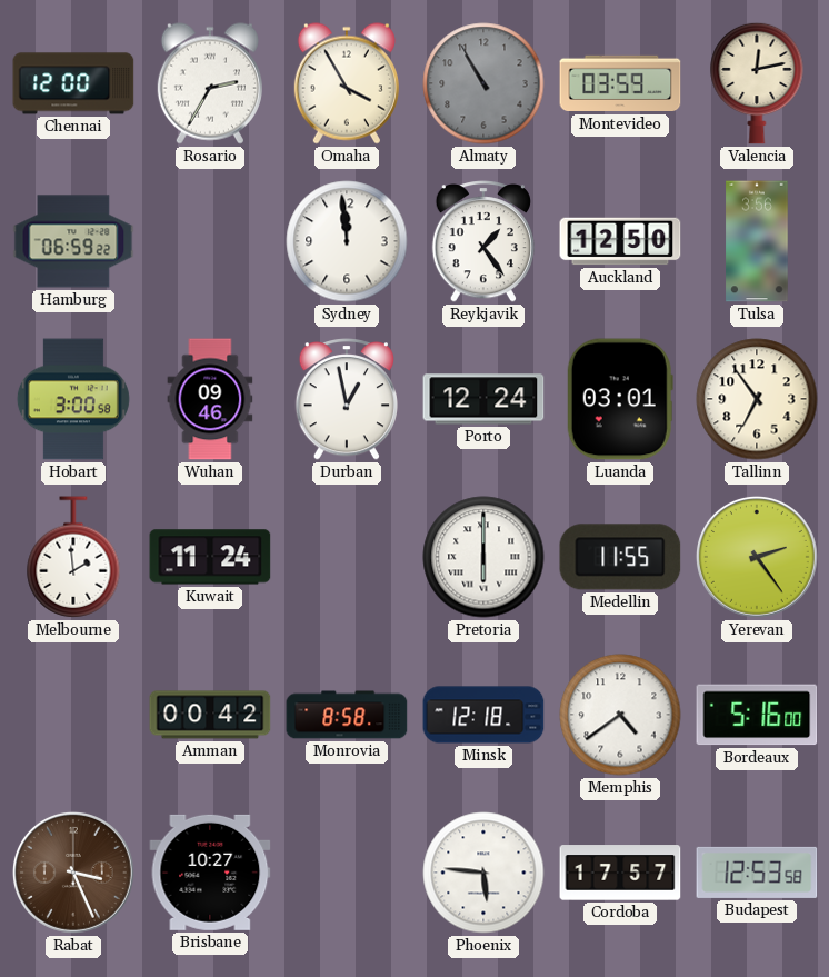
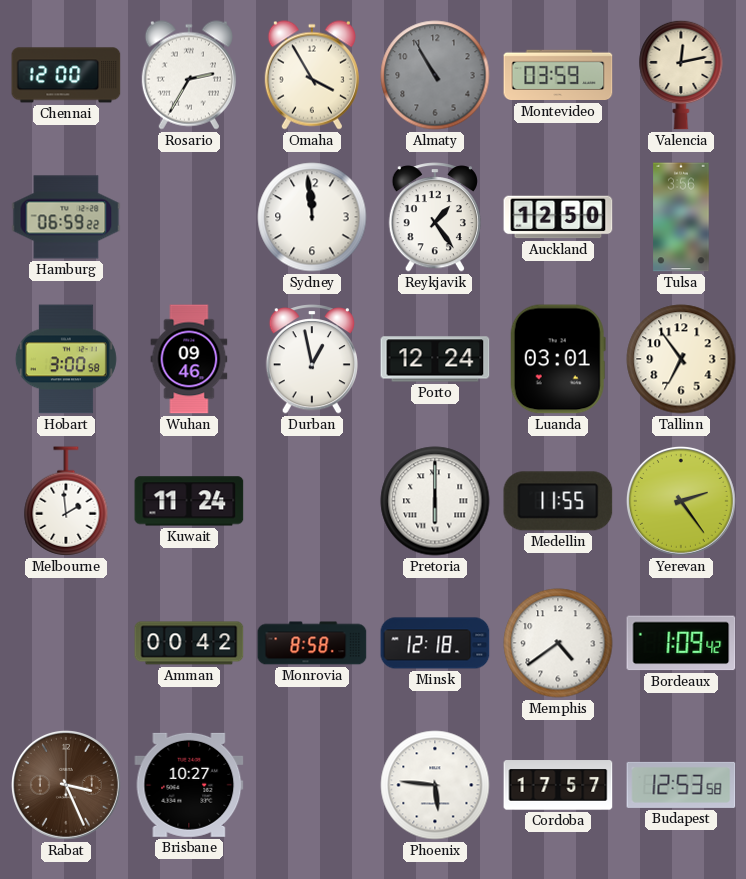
Bordeaux: 5:16 -> 1:09 (681, 643)
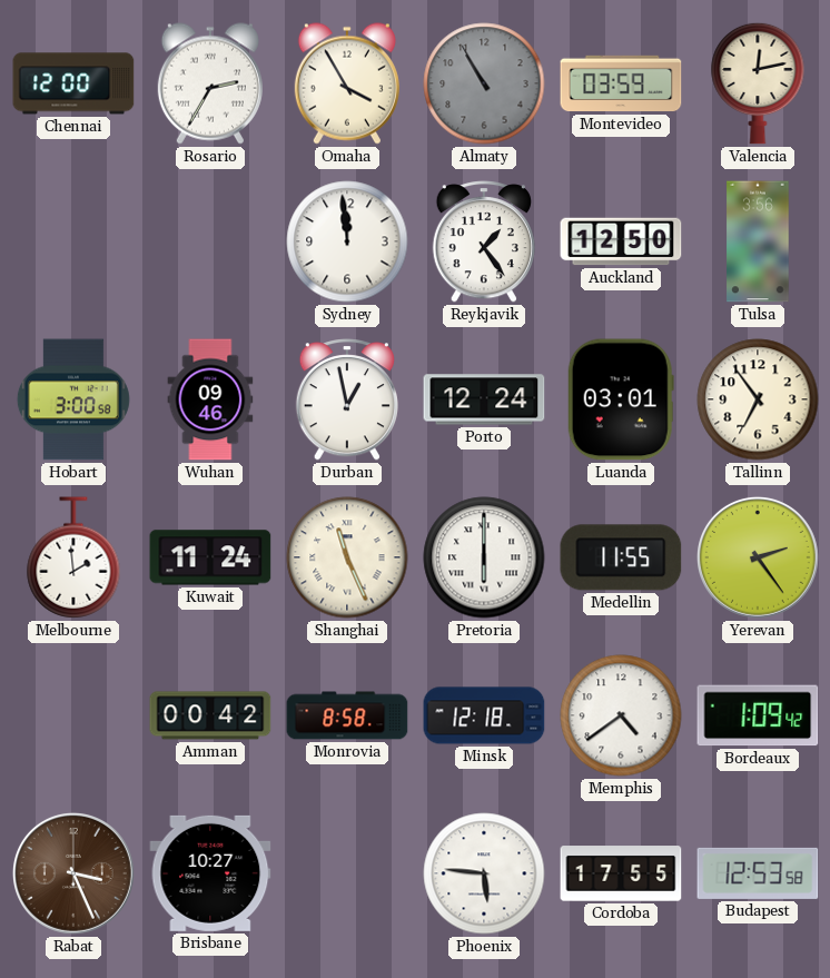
Hamburg: 06:59 -> none (66, 217)
Shanghai: none -> 11:26 (347, 557)
Cordoba: 17:57 -> 17:55 (621, 873)
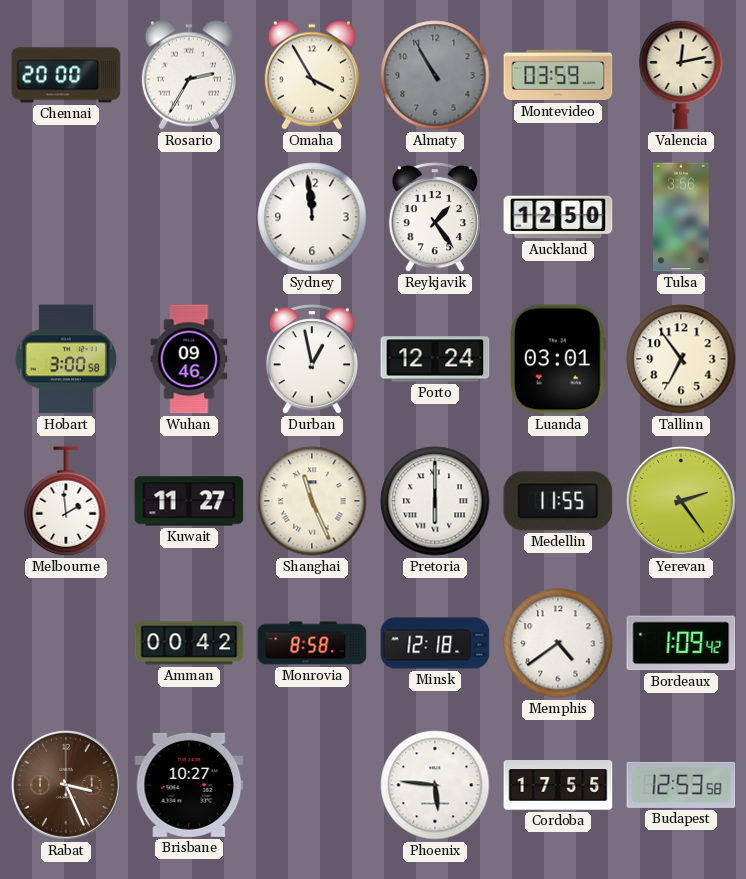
Chennai: 12:00 -> 20:00 (66, 75)
Kuwait: 11:24 -> 11:27 (189, 501)
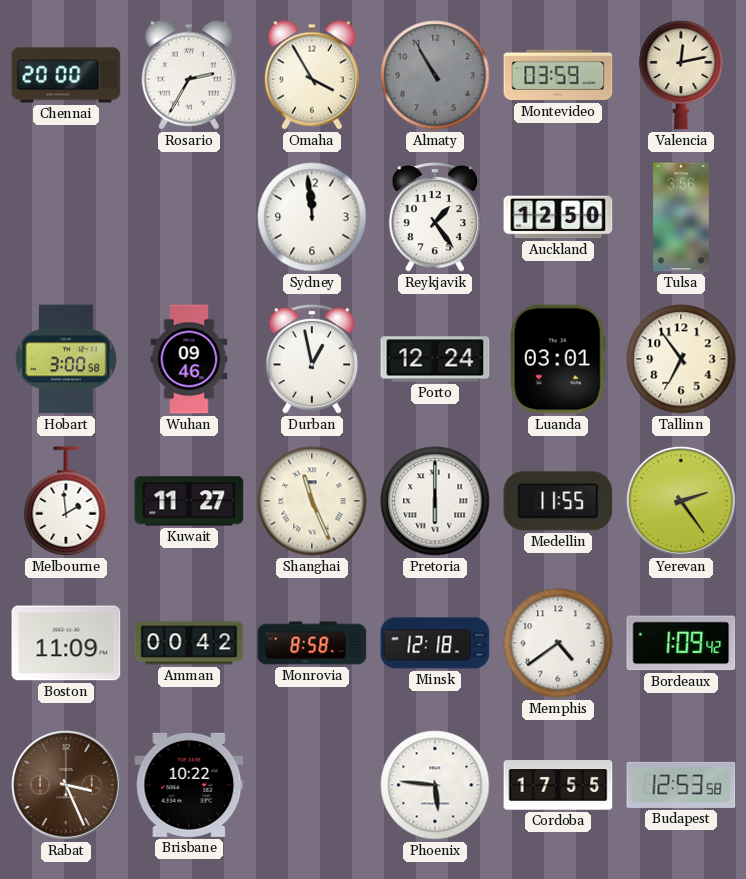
Boston: none -> 11:09 (66, 643)
Brisbane: 10:27 -> 10:22 (189, 785)
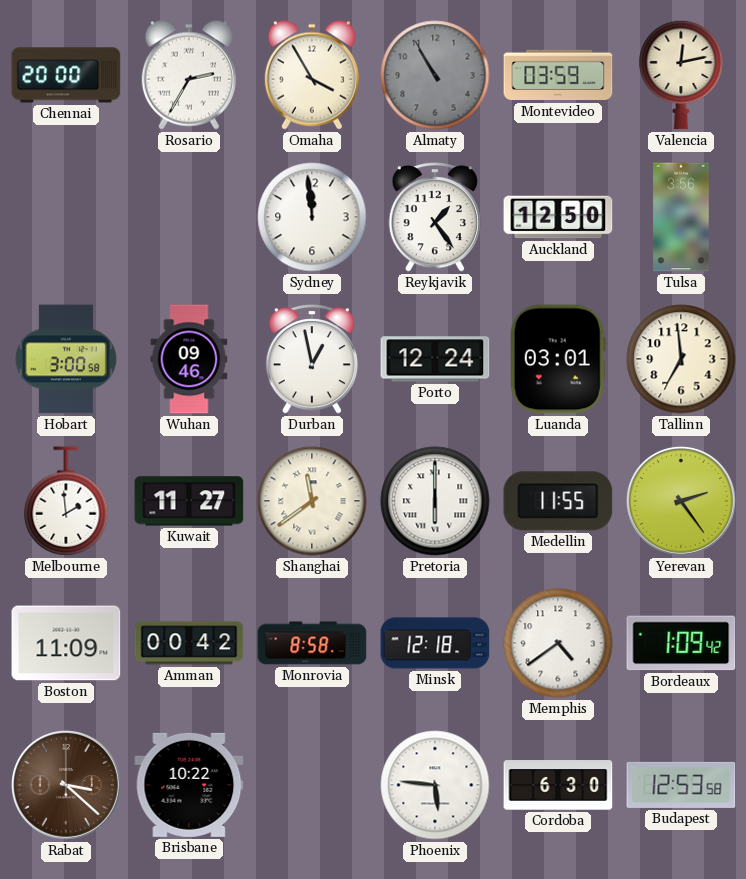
Tallinn: 6:54 -> 6:59 (681, 359)
Shanghai: 11:26 -> 11:39 (312, 501)
Rabat: 3:26 -> 3:22 (66, 785)
Cordoba: 17:55 -> 6:30 (558, 785)
